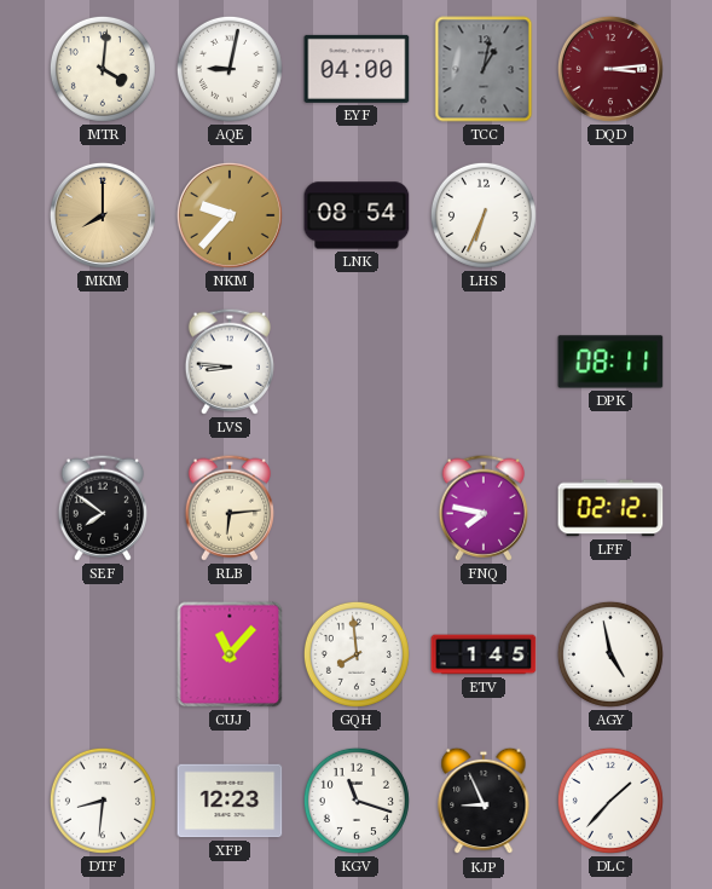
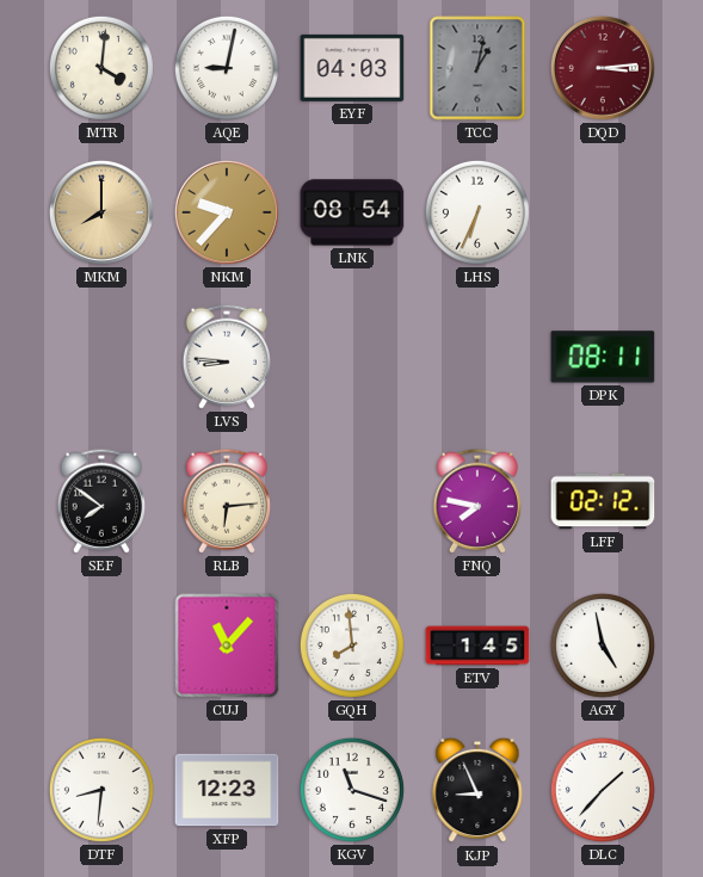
EYF: 04:00 -> 04:03 (352, 68)
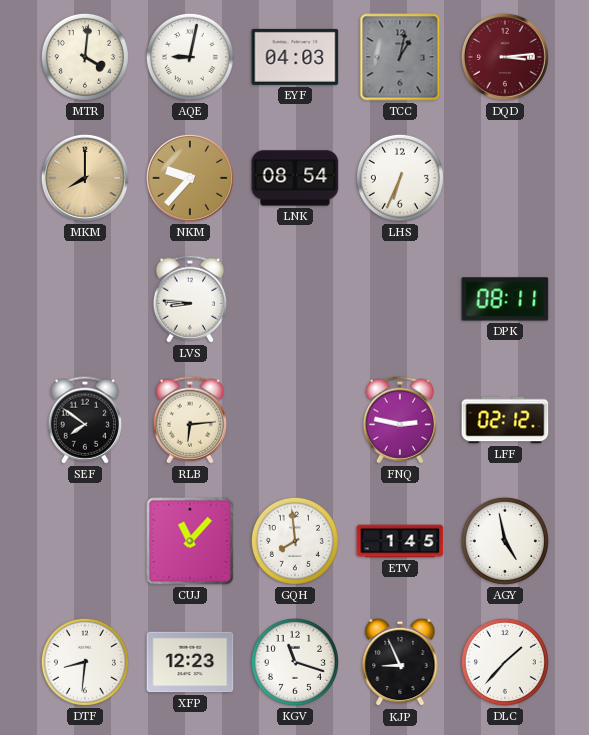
FNQ: 7:47 -> 2:47 (399, 420)
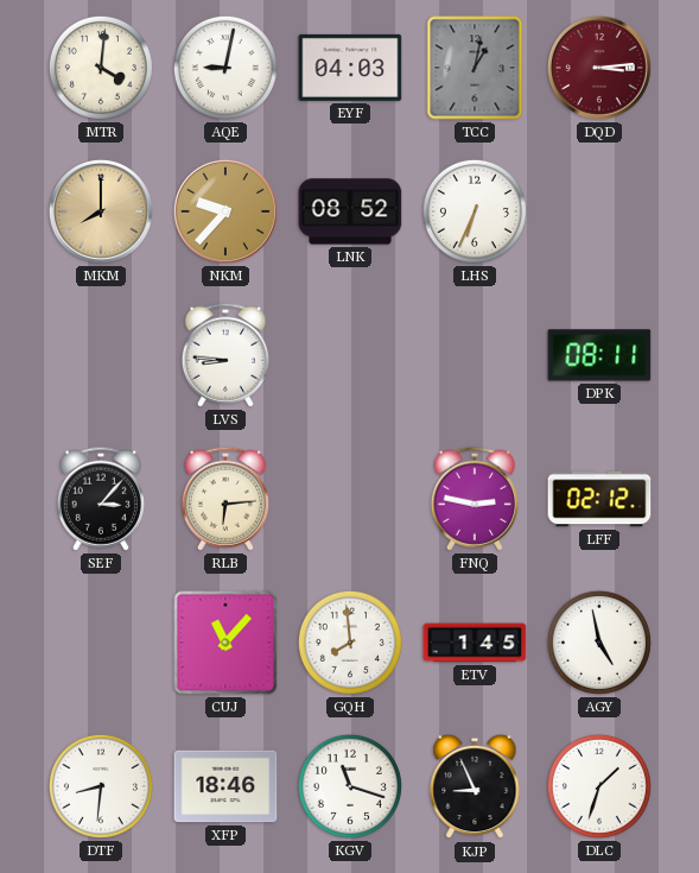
LNK: 08:54 -> 08:52 (350, 211)
SEF: 7:51 -> 3:07 (100, 499)
XFP: 12:23 -> 18:46 (225, 786)
DLC: 1:37 -> 1:33 (599, 786)
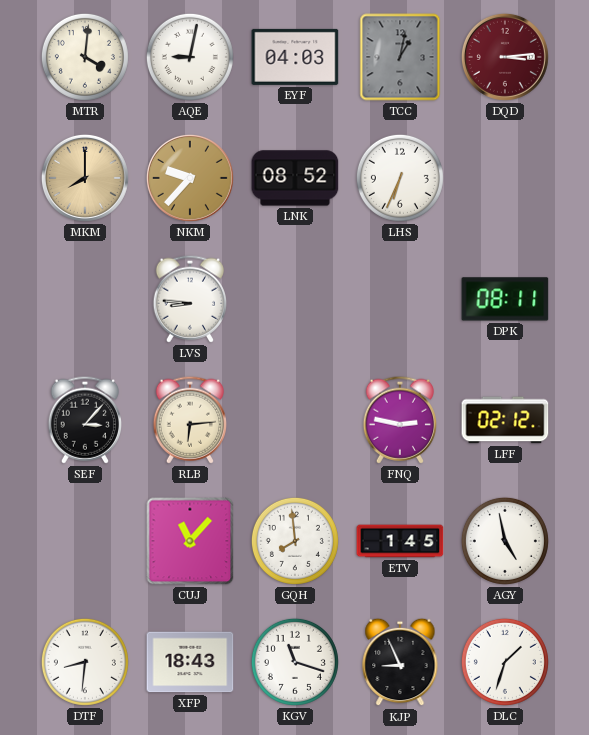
XFP: 18:46 -> 18:43 (190, 662)
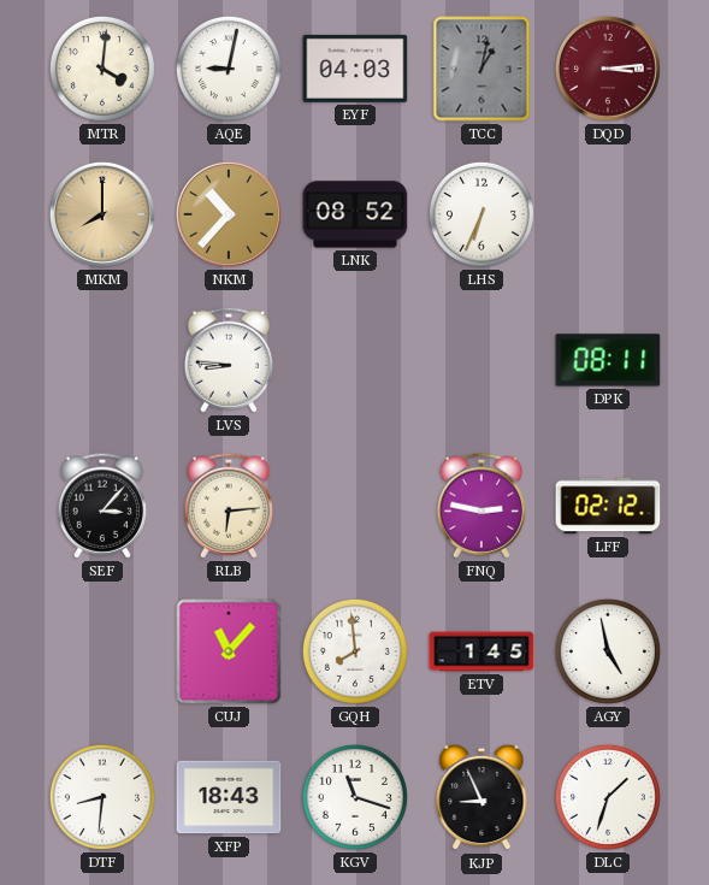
NKM: 9:37 -> 10:37 (229, 214)
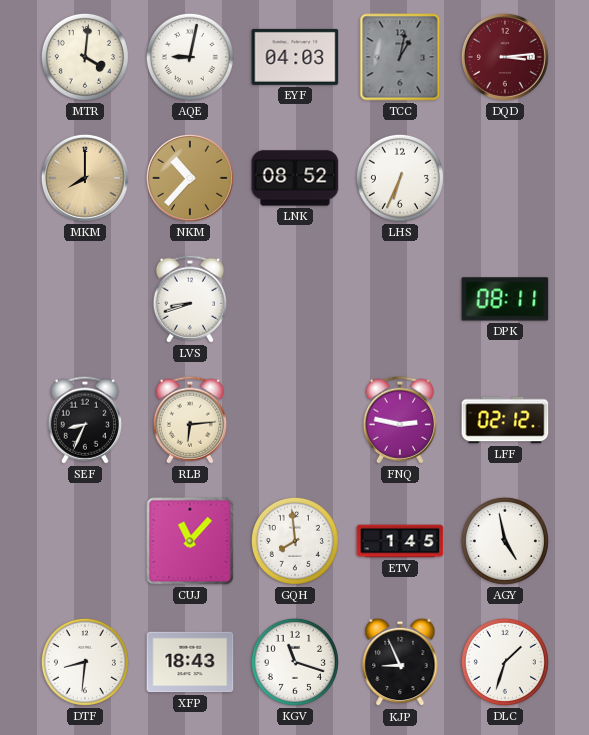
LVS: 8:46 -> 8:42 (189, 299)
SEF: 3:07 -> 8:34 (84, 420)
